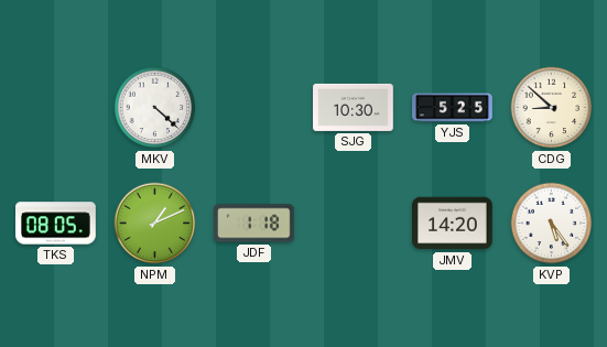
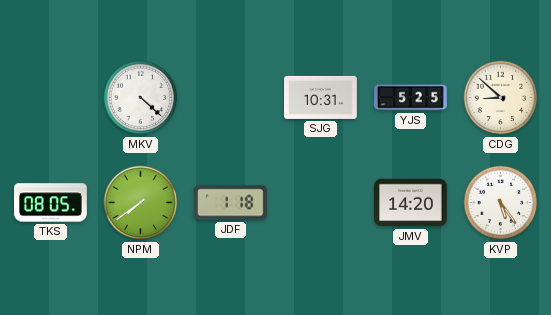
SJG: 10:30 -> 10:31 (321, 97)
NPM: 1:11 -> 7:39 (141, 203)
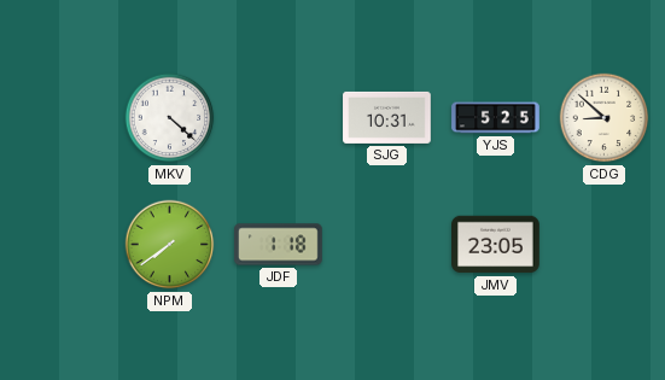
TKS: 08:05 -> none (51, 203)
JMV: 14:20 -> 23:05 (496, 245)
KVP: 5:24 -> none (501, 203)
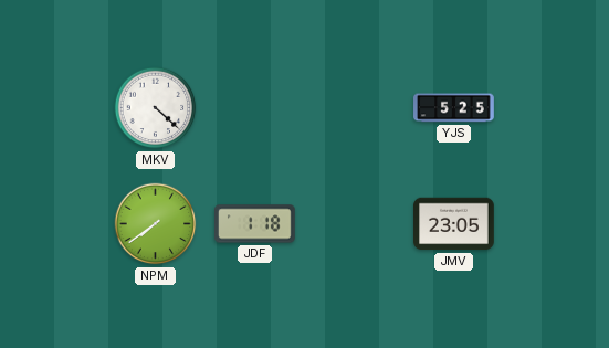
SJG: 10:31 -> none (387, 117)
CDG: 8:52 -> none (605, 118)
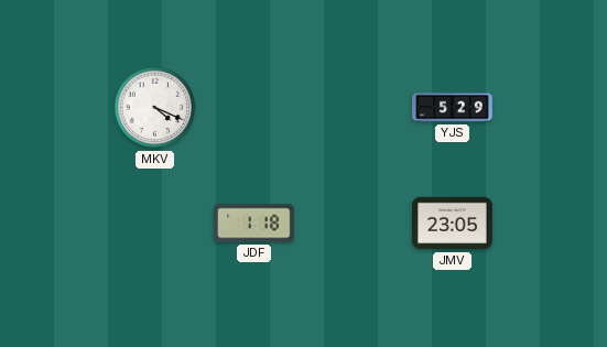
MKV: 4:22 -> 4:19 (155, 108)
YJS: 5:25 -> 5:29 (453, 108)
NPM: 7:39 -> none (156, 224)
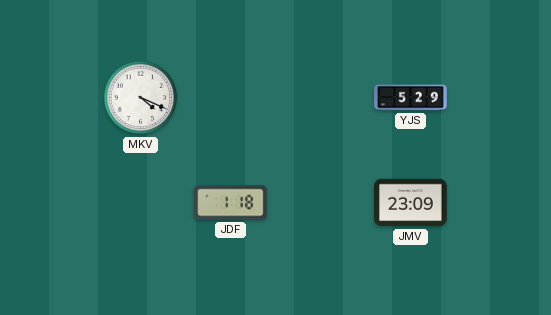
JMV: 23:05 -> 23:09 (411, 203)
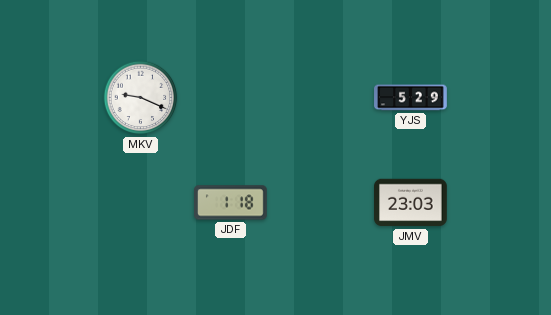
MKV: 4:19 -> 9:19 (141, 98)
JMV: 23:09 -> 23:03 (411, 203)
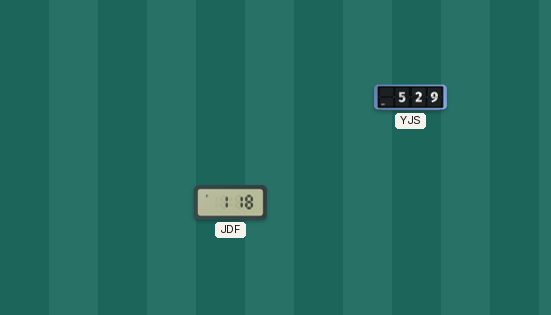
MKV: 9:19 -> none (141, 98)
JMV: 23:03 -> none (411, 203)
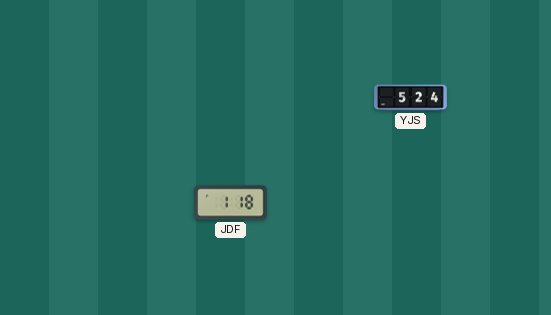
YJS: 5:29 -> 5:24 (411, 98)
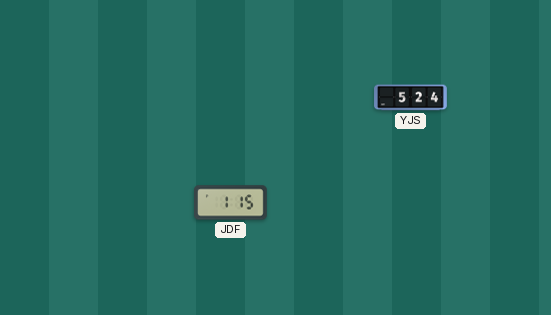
JDF: 1:18 -> 1:15 (231, 203)
